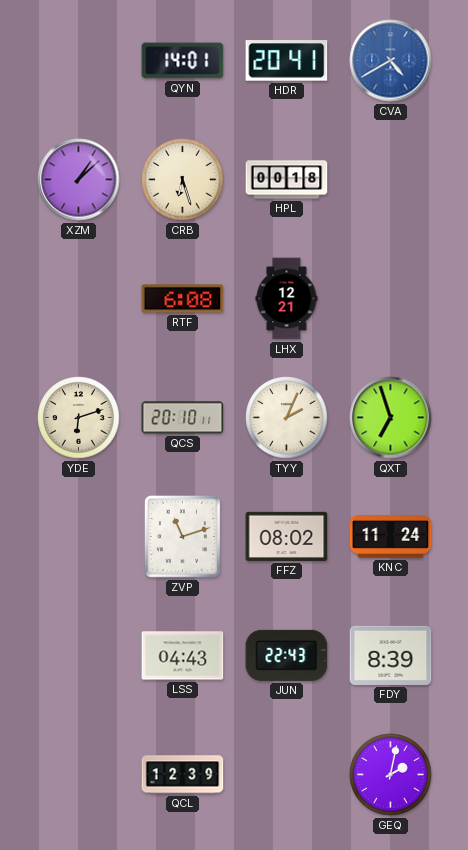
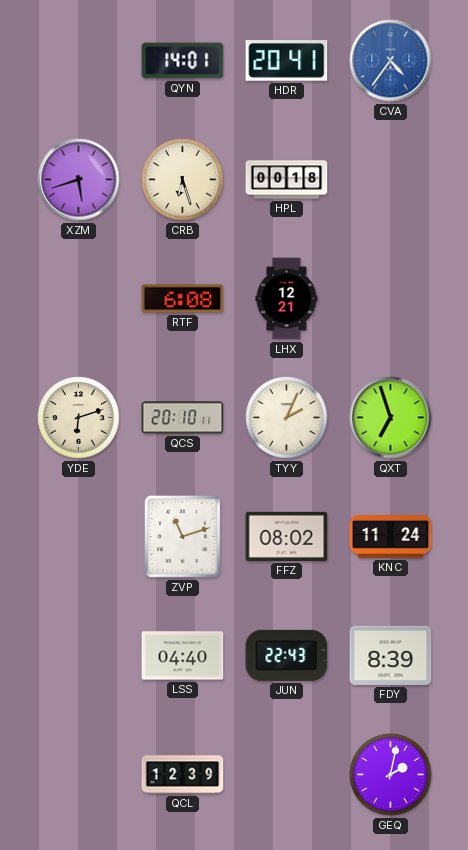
CVA: 4:40 -> 4:36 (391, 61)
XZM: 1:08 -> 5:42 (79, 180)
LSS: 04:43 -> 04:40 (183, 656)
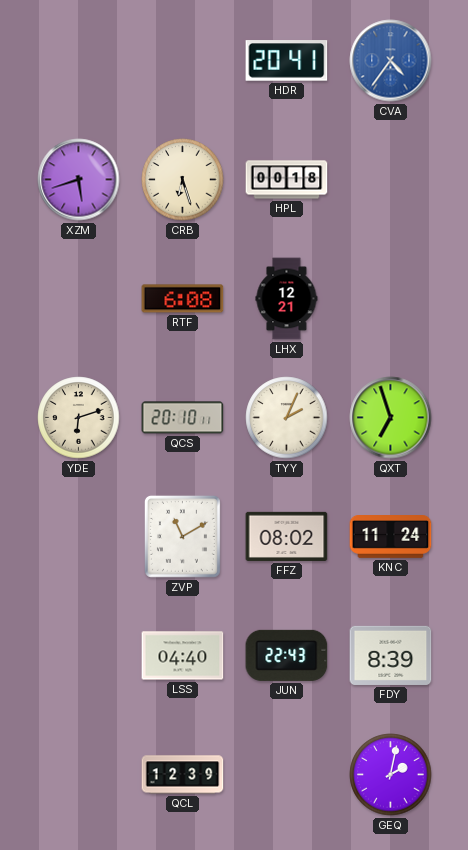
QYN: 14:01 -> none (183, 61)
ZVP: 11:12 -> 11:10 (182, 536)
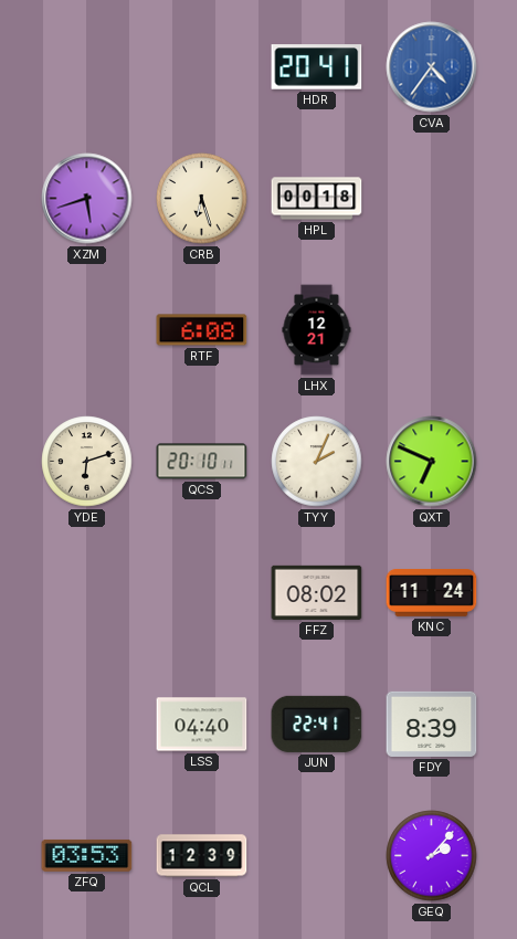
QXT: 6:57 -> 6:49 (432, 462)
ZVP: 11:10 -> none (182, 536)
JUN: 22:43 -> 22:41 (317, 724)
ZFQ: none -> 03:53 (87, 855)
GEQ: 2:02 -> 2:07 (432, 856)
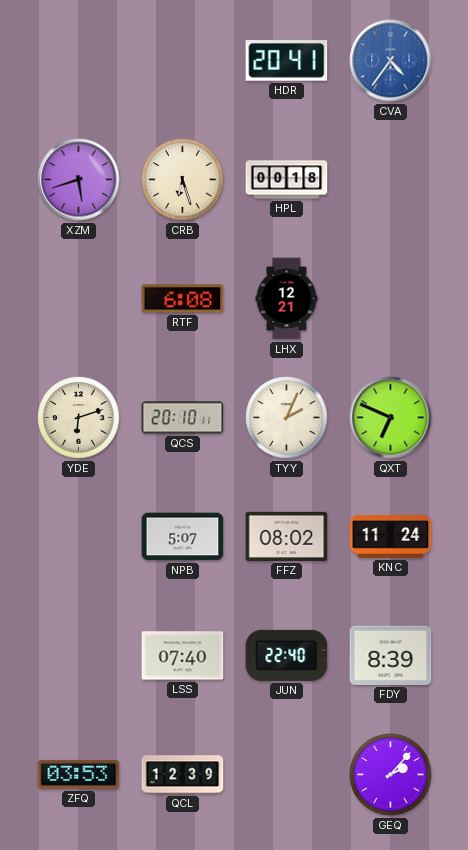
NPB: none -> 5:07 (183, 537)
LSS: 04:40 -> 07:40 (183, 656)
JUN: 22:41 -> 22:40 (287, 655)
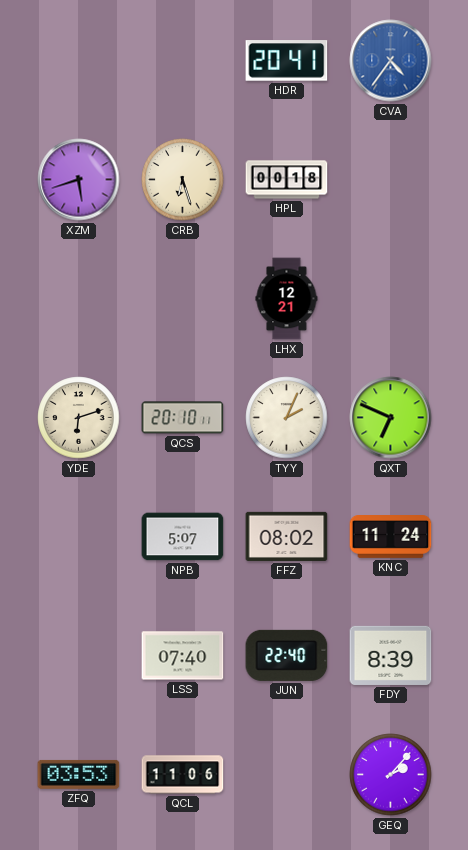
RTF: 6:08 -> none (183, 299)
QCL: 12:39 -> 11:06 (183, 775)
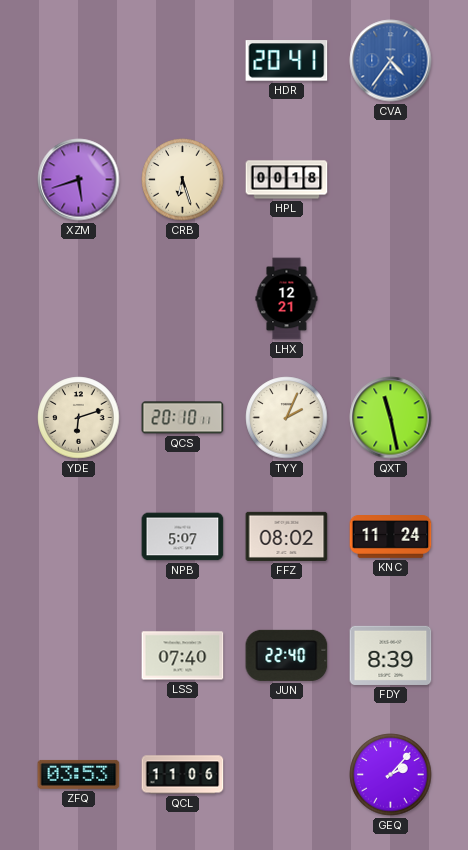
QXT: 6:49 -> 11:28 (391, 418)
